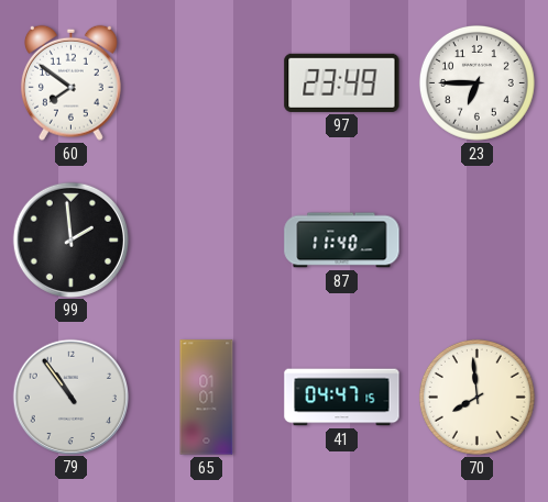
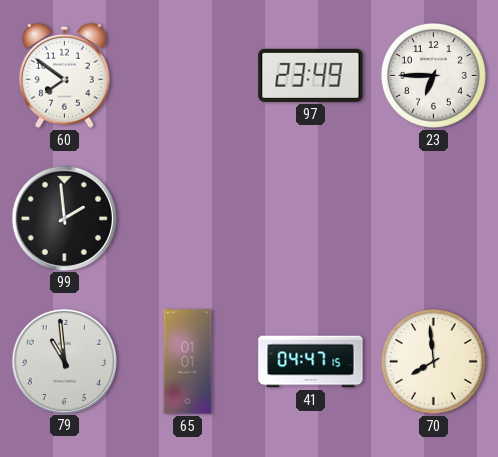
87: 11:40 -> none (342, 241)
79: 10:54 -> 10:59 (64, 361)
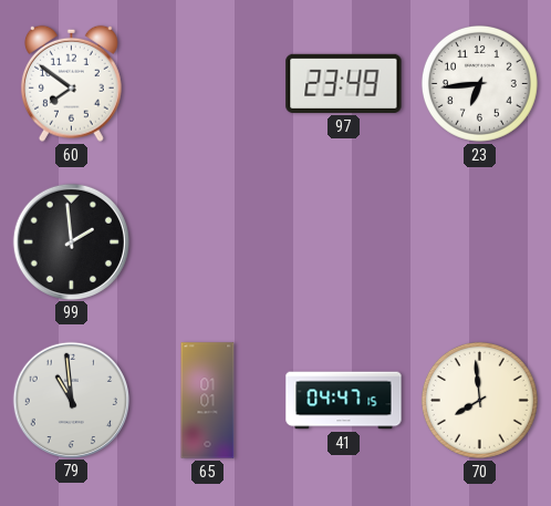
23: 6:45 -> 6:44 (479, 83)
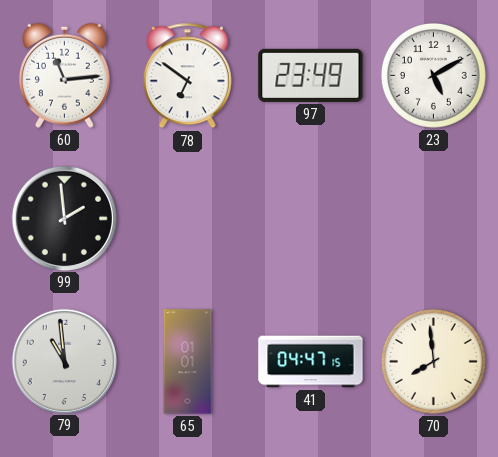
60: 7:51 -> 11:14 (64, 75)
78: none -> 6:51 (187, 76)
23: 6:44 -> 5:10 (433, 75)
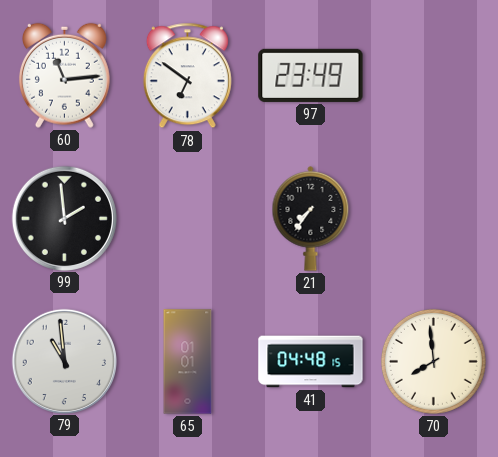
23: 5:10 -> none (433, 75)
21: none -> 7:36 (311, 218)
41: 04:47 -> 04:48 (311, 362)
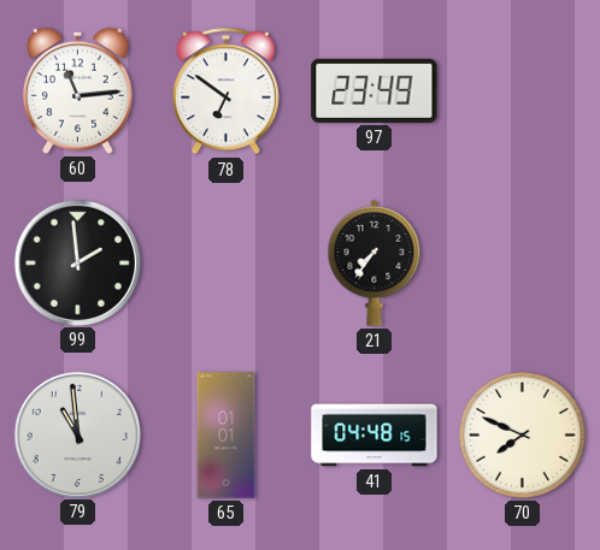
70: 7:59 -> 7:49 (522, 434)
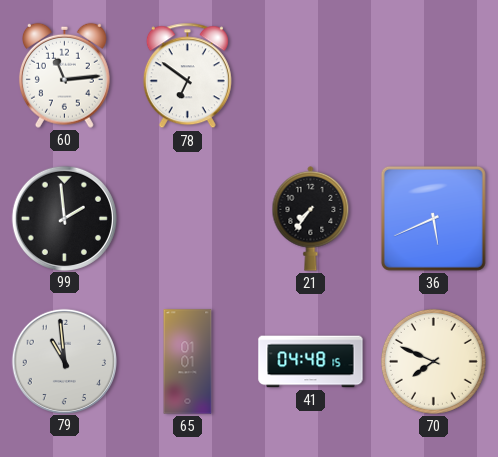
97: 23:49 -> none (375, 90)
36: none -> 5:41 (433, 218)
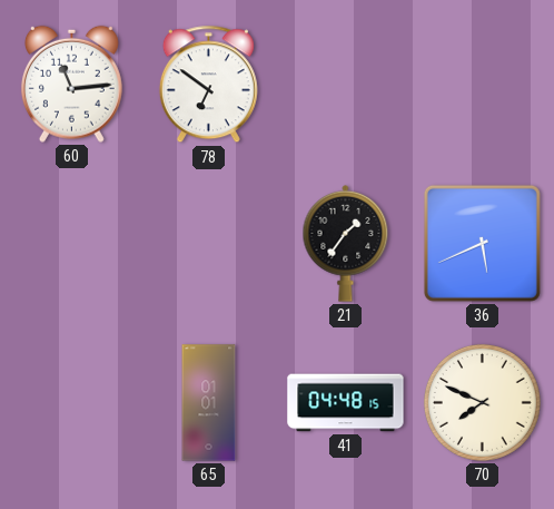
99: 1:59 -> none (64, 218)
21: 7:36 -> 1:36 (346, 243)
79: 10:59 -> none (64, 361)
